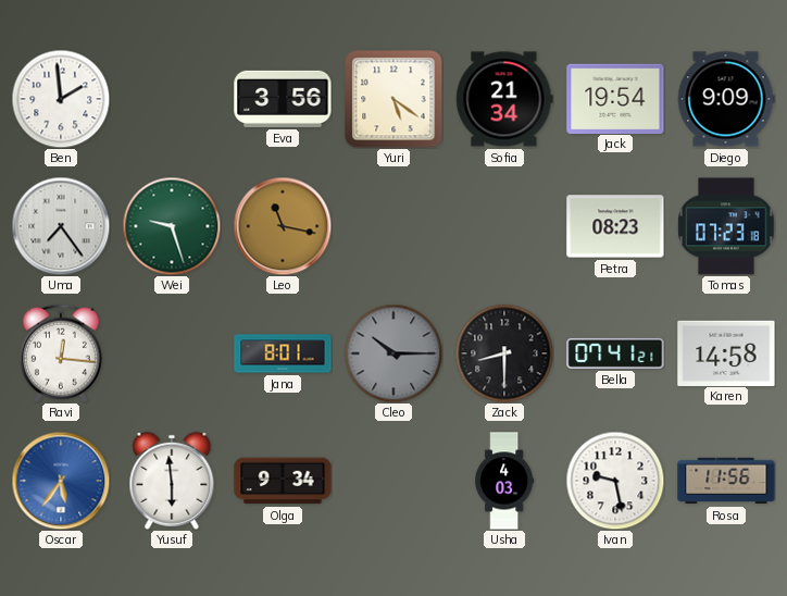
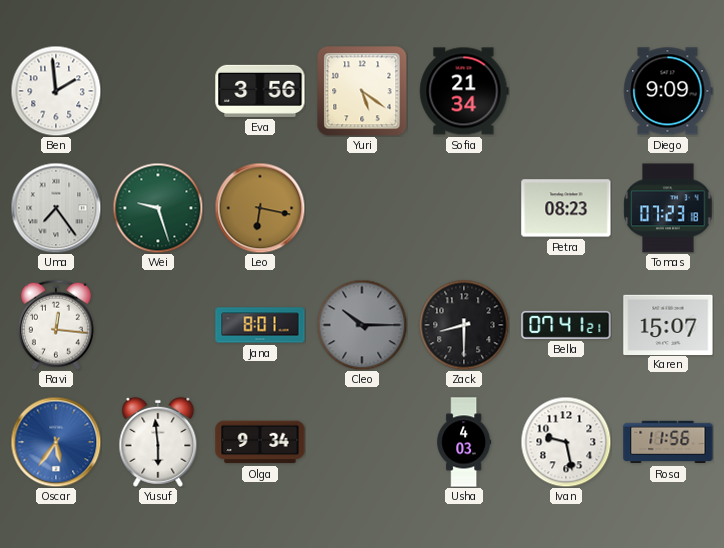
Jack: 19:54 -> none (615, 98)
Leo: 11:17 -> 6:17 (260, 208)
Karen: 14:58 -> 15:07 (668, 324)
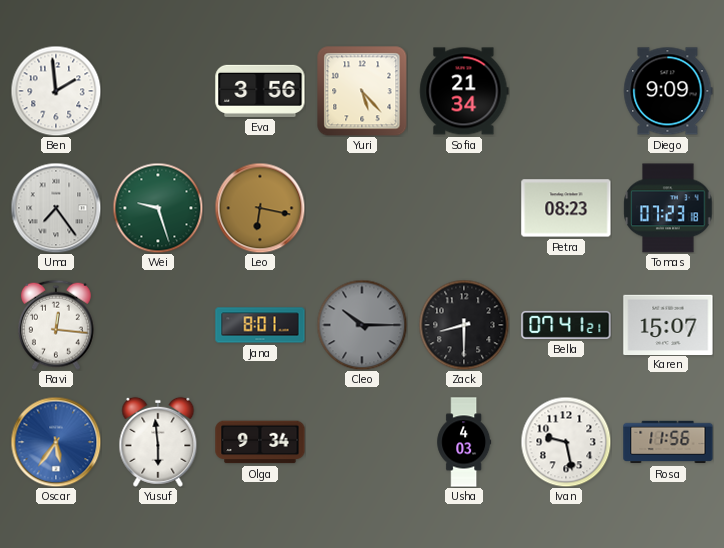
Yuri: 5:21 -> 5:23 (362, 91)
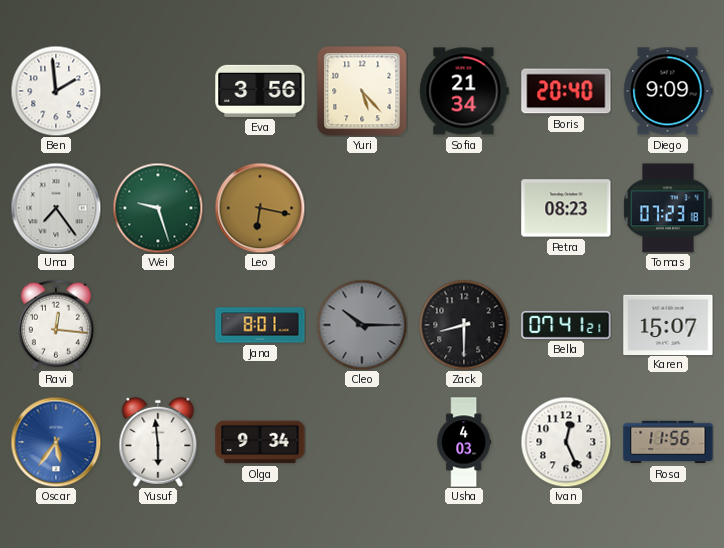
Boris: none -> 20:40 (566, 91)
Ivan: 9:28 -> 12:26 (566, 442)
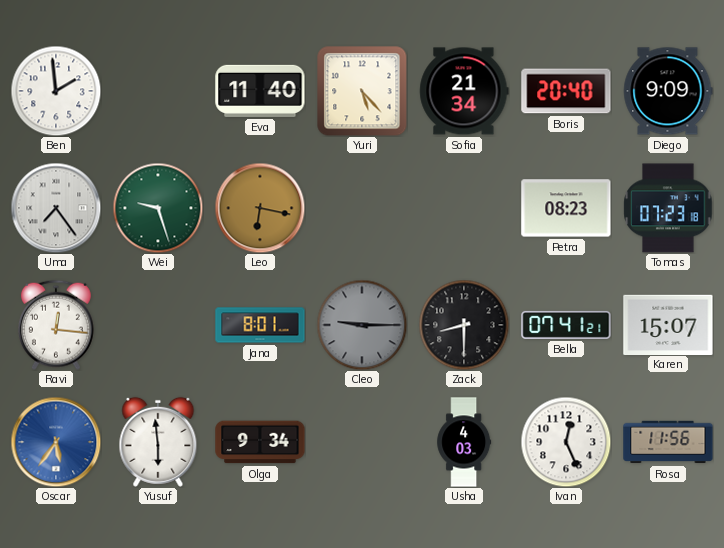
Eva: 3:56 -> 11:40 (260, 91)
Cleo: 10:15 -> 9:15 (362, 325)
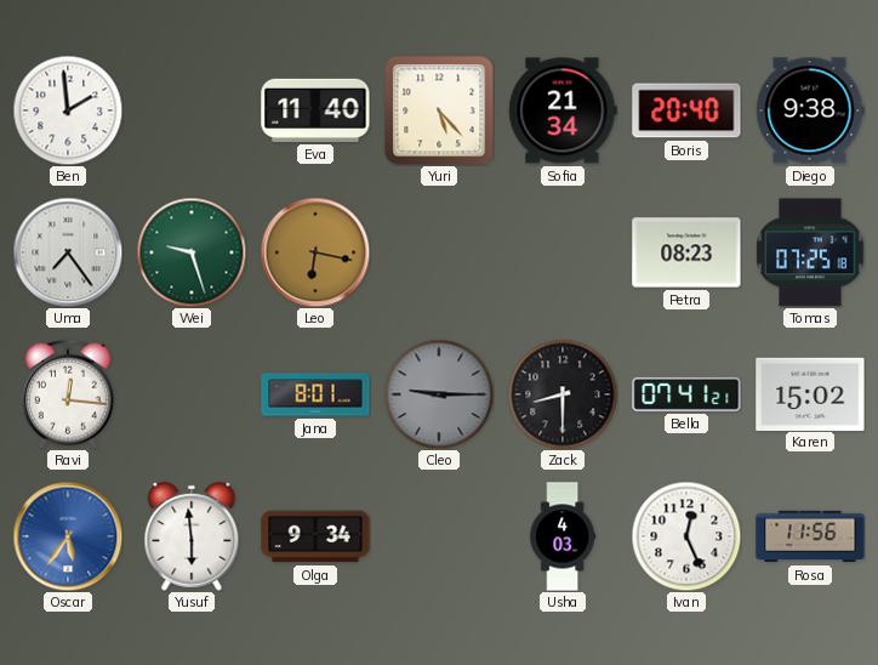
Diego: 9:09 -> 9:38 (810, 110)
Tomas: 07:23 -> 07:25 (810, 252)
Karen: 15:07 -> 15:02 (810, 393)
